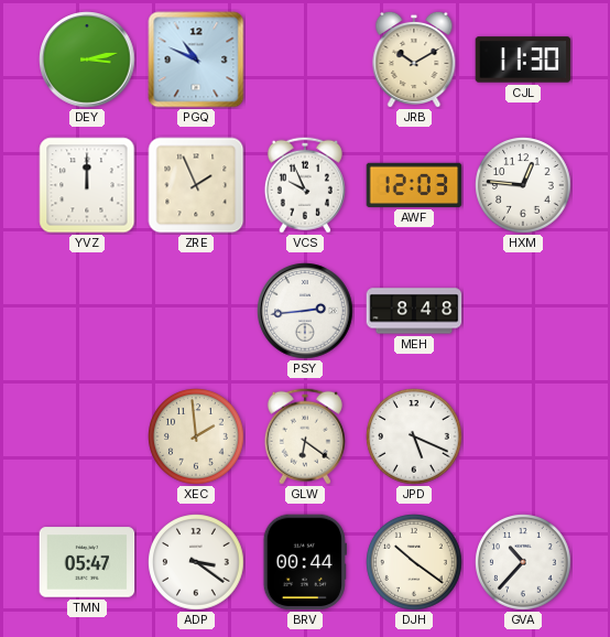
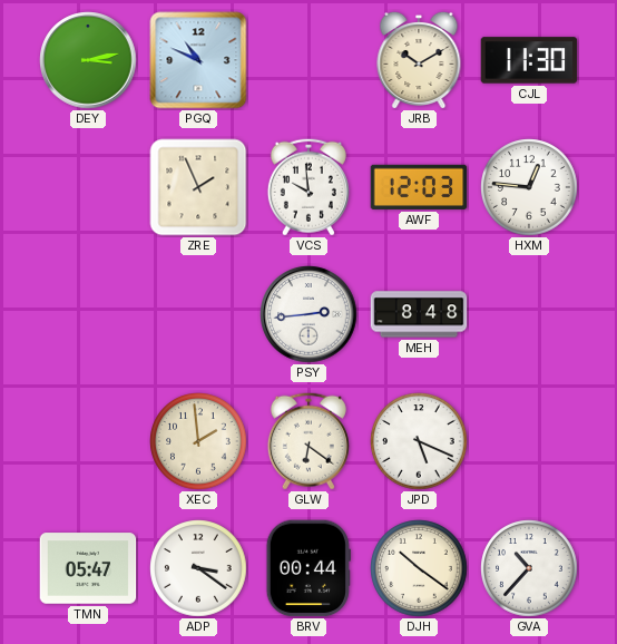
YVZ: 12:00 -> none (87, 185)
VCS: 9:56 -> 9:59 (308, 187)
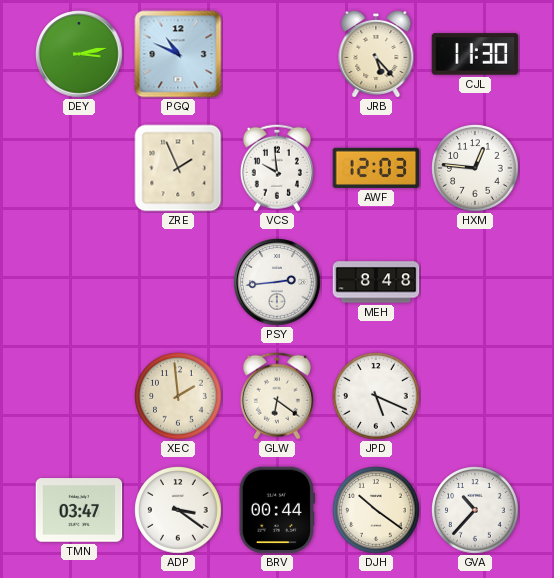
JRB: 10:10 -> 5:23 (376, 53)
TMN: 05:47 -> 03:47 (79, 510)
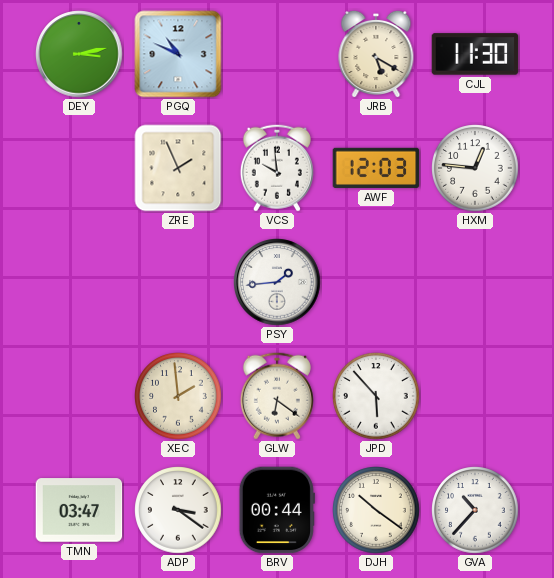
JRB: 5:23 -> 5:20 (376, 53)
PSY: 2:44 -> 1:44 (277, 282)
MEH: 8:48 -> none (376, 282)
JPD: 5:19 -> 5:53 (376, 396)
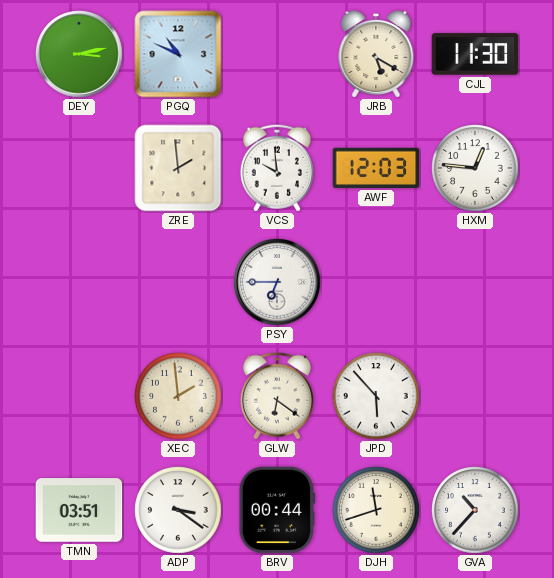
ZRE: 1:56 -> 1:59 (178, 168)
PSY: 1:44 -> 6:45 (277, 282)
TMN: 03:47 -> 03:51 (79, 510)
DJH: 10:21 -> 11:42 (376, 510)
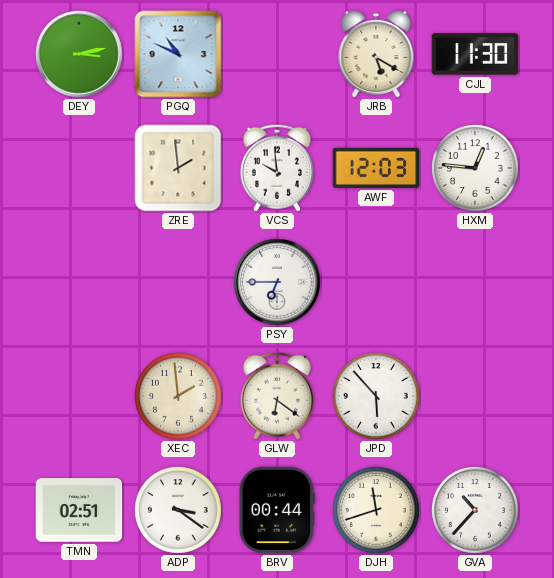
TMN: 03:51 -> 02:51 (79, 510)
